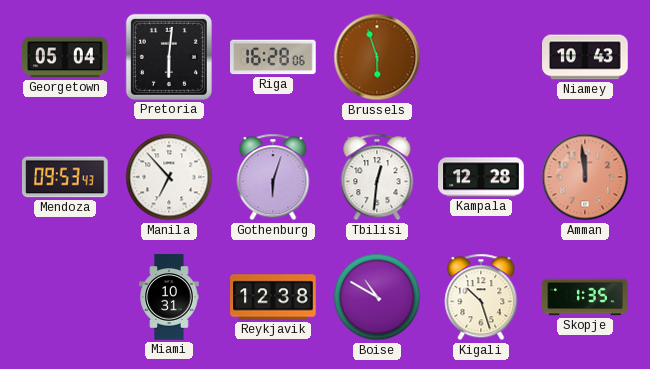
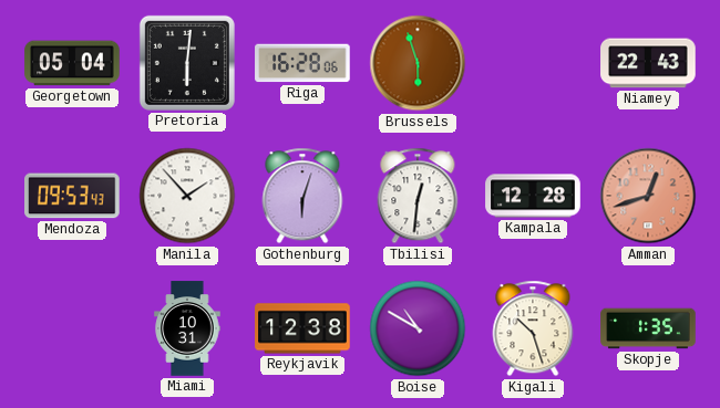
Niamey: 10:43 -> 22:43 (648, 63)
Manila: 6:53 -> 1:53 (187, 196)
Amman: 11:59 -> 12:42 (648, 196)
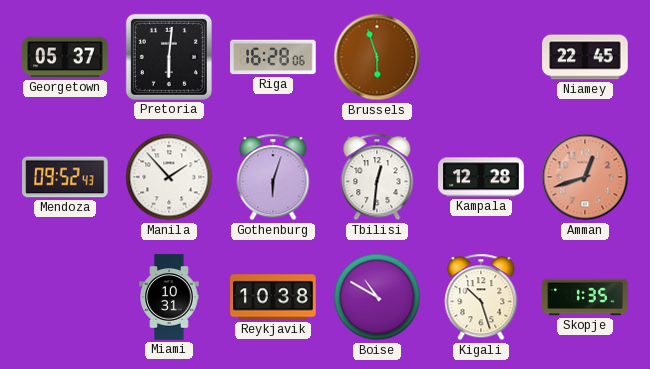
Georgetown: 05:04 -> 05:37 (65, 57)
Niamey: 22:43 -> 22:45 (585, 57)
Mendoza: 09:53 -> 09:52 (66, 177)
Reykjavik: 12:38 -> 10:38 (273, 297)
